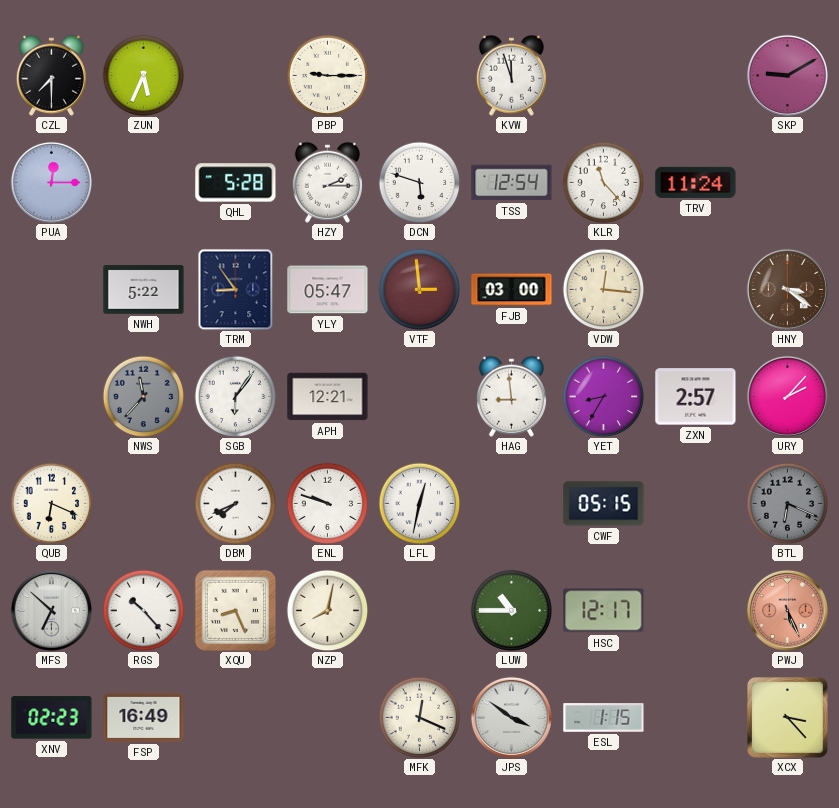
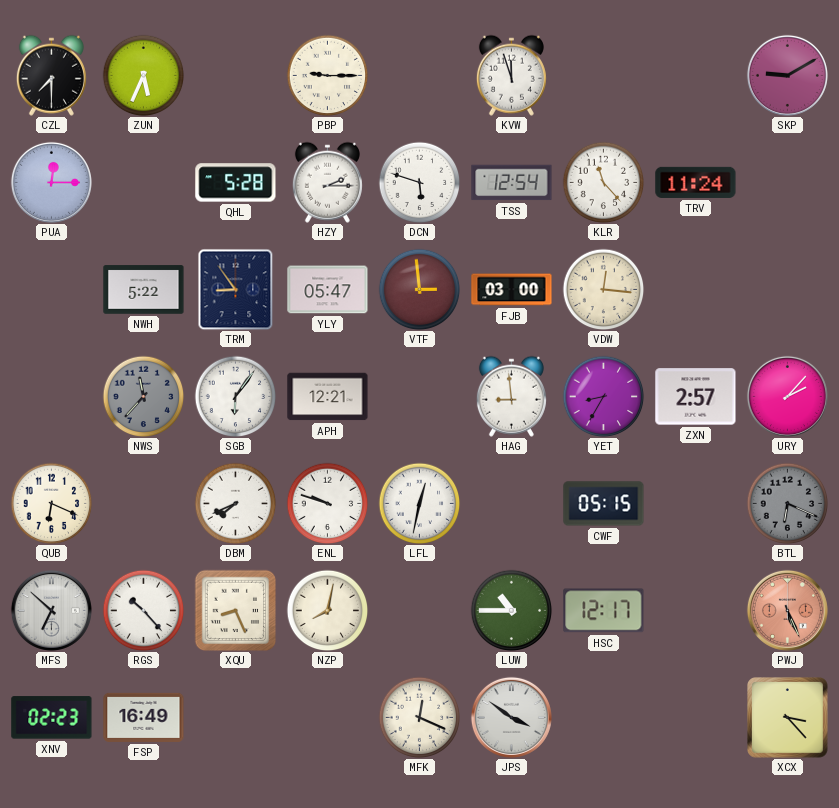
HNY: 3:21 -> none (787, 289)
ESL: 1:15 -> none (604, 718)
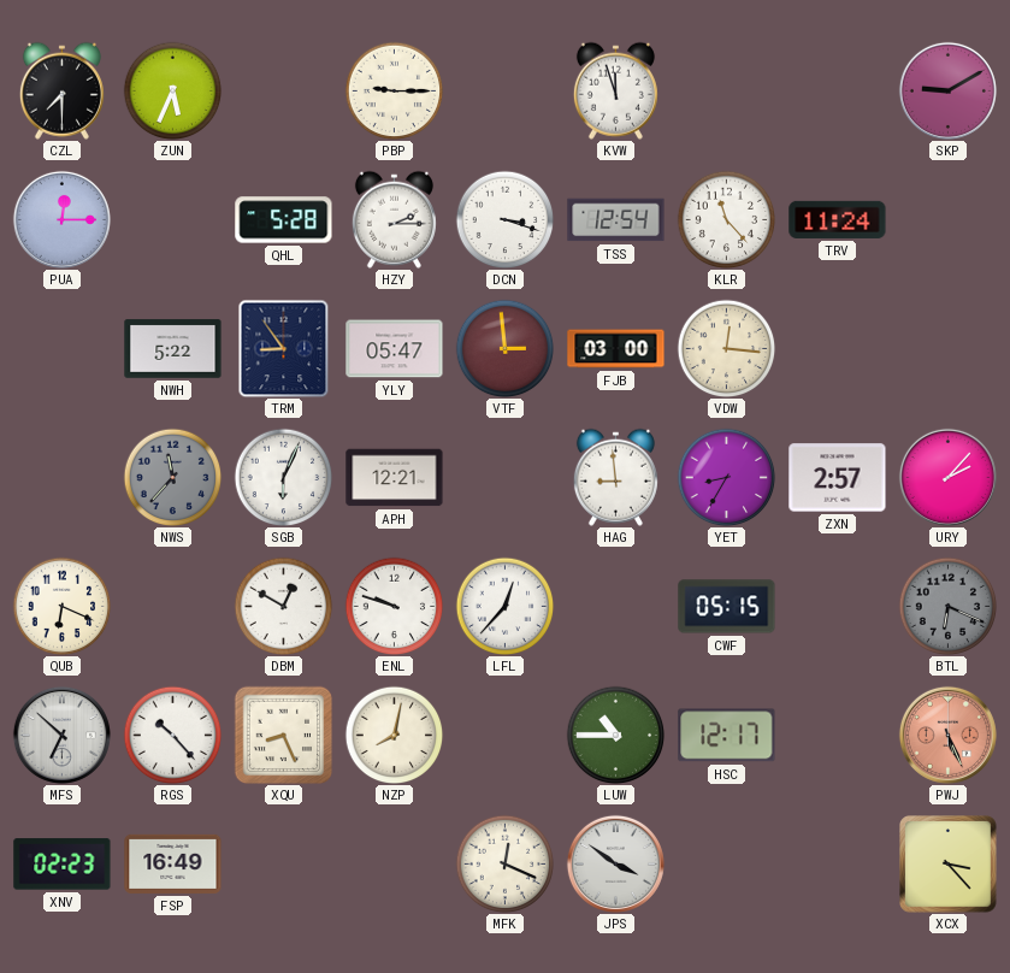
DCN: 5:48 -> 3:18 (504, 219)
SGB: 6:06 -> 6:04 (283, 477)
DBM: 7:41 -> 12:50 (283, 606)
LFL: 12:32 -> 12:37 (504, 606)
